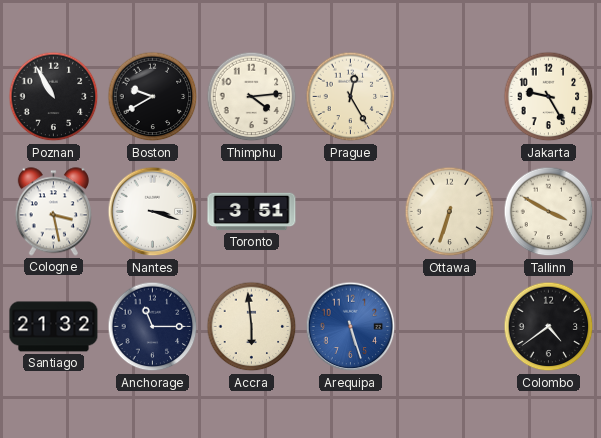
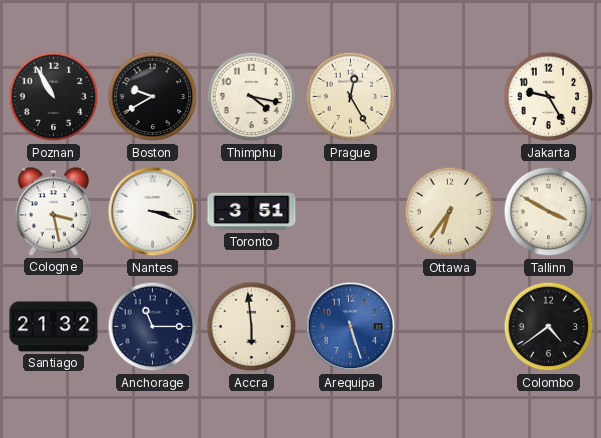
Thimphu: 4:14 -> 4:17 (252, 97)
Ottawa: 6:33 -> 6:36 (450, 212)
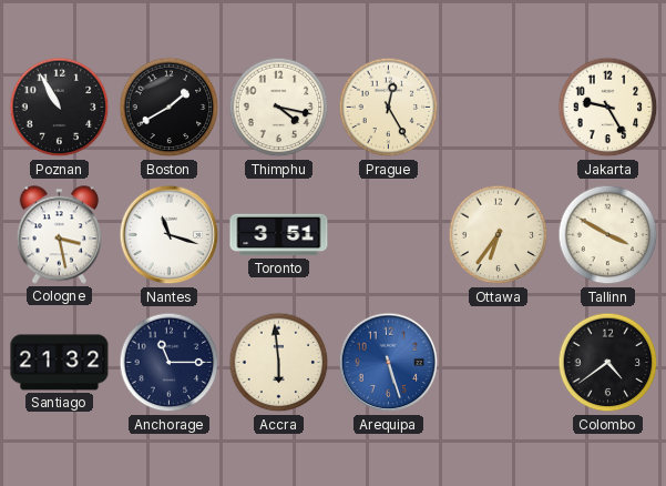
Boston: 9:40 -> 1:40 (170, 108)
Nantes: 3:18 -> 11:18 (170, 235)
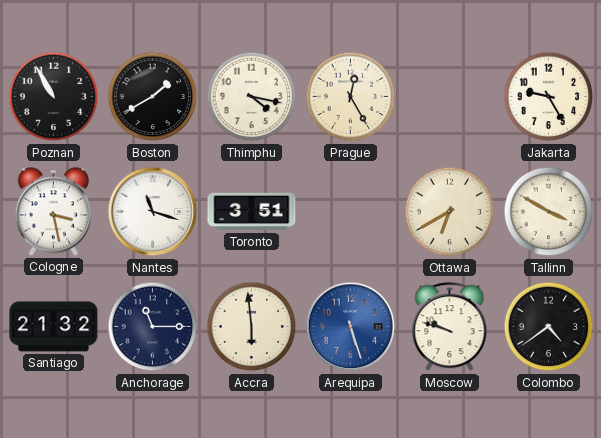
Ottawa: 6:36 -> 6:40 (450, 212)
Moscow: none -> 9:48 (450, 327)
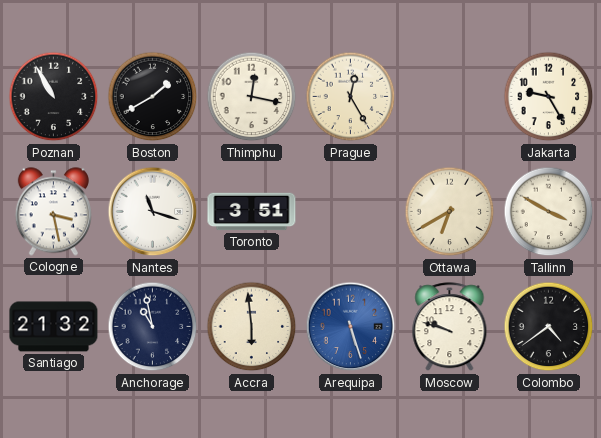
Thimphu: 4:17 -> 12:17 (252, 97)
Anchorage: 11:15 -> 10:58 (153, 327)
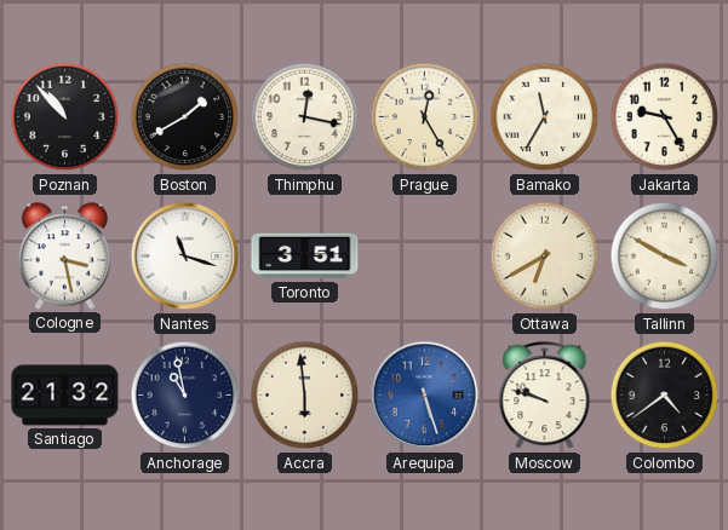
Poznan: 10:55 -> 10:53 (65, 117)
Bamako: none -> 11:35 (545, 117)
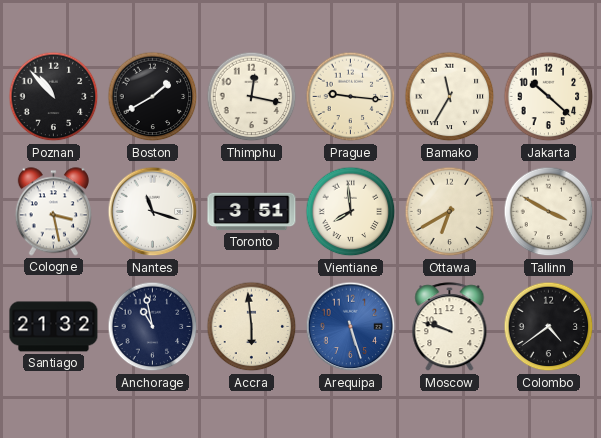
Prague: 12:25 -> 9:16 (351, 97)
Jakarta: 9:25 -> 10:22 (549, 97)
Vientiane: none -> 7:59 (351, 212)
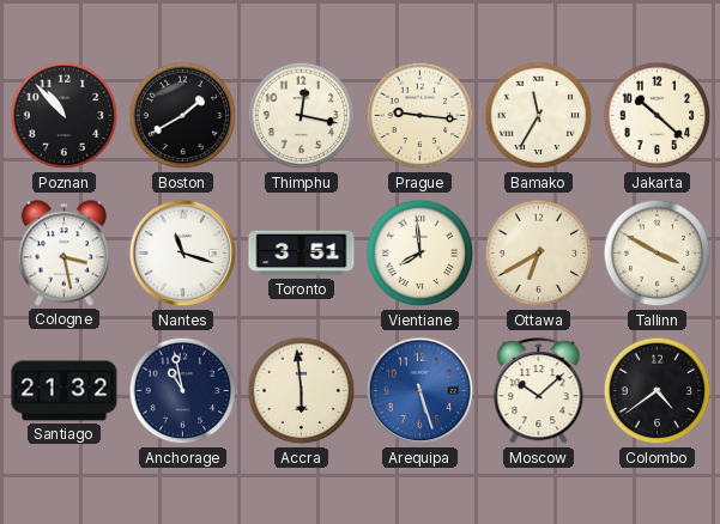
Moscow: 9:48 -> 10:08 (539, 391)
